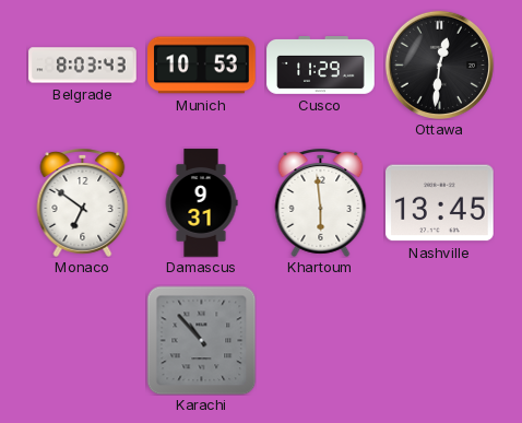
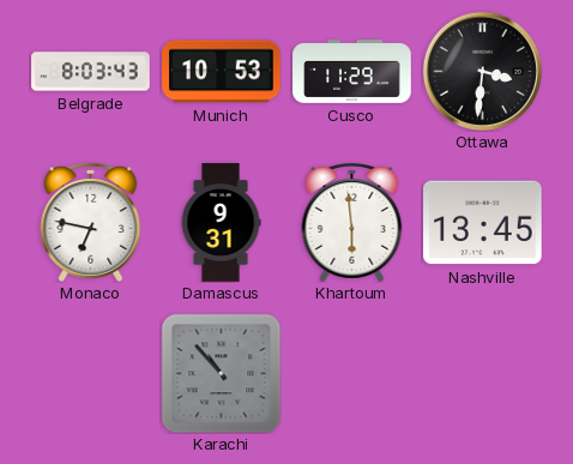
Ottawa: 12:31 -> 3:31 (482, 71)
Monaco: 6:51 -> 6:47 (91, 222)
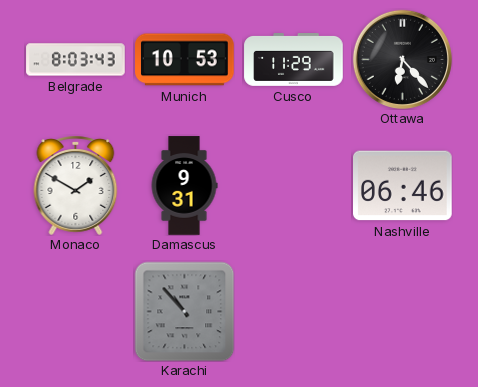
Ottawa: 3:31 -> 6:23 (402, 59)
Monaco: 6:47 -> 1:50 (76, 185)
Khartoum: 5:59 -> none (352, 222)
Nashville: 13:45 -> 06:46 (403, 186)
